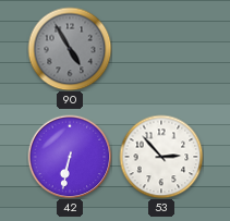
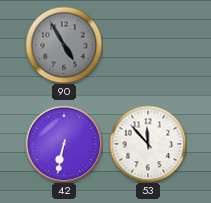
53: 2:53 -> 11:53 (148, 144)
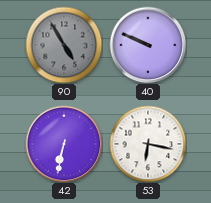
40: none -> 9:49 (148, 45)
53: 11:53 -> 6:17 (148, 144)
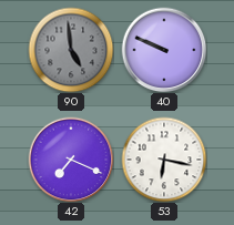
90: 4:55 -> 4:59 (71, 50)
42: 6:32 -> 7:19 (71, 160)
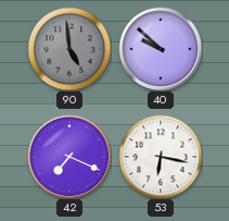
40: 9:49 -> 9:52 (161, 49)
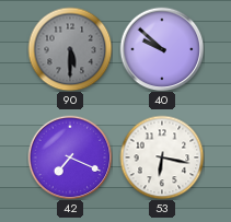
90: 4:59 -> 5:30 (70, 49)
